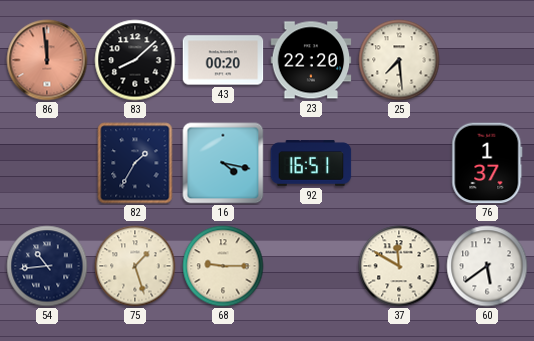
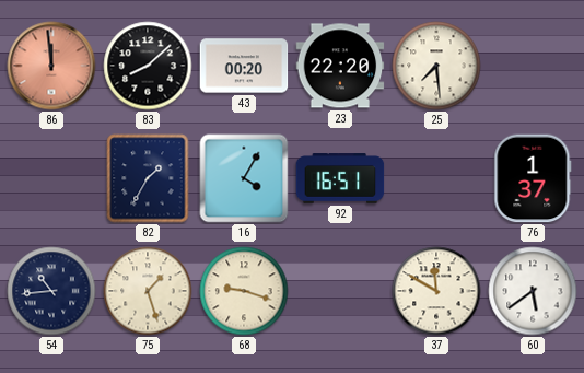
16: 4:17 -> 4:05 (244, 178)
68: 9:15 -> 9:18 (244, 291)
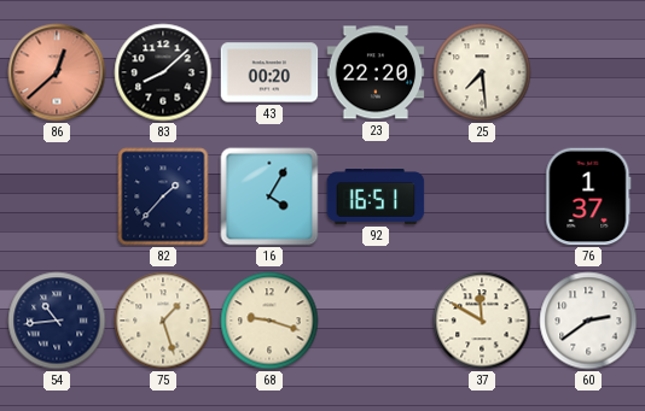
86: 11:59 -> 12:38 (57, 72)
82: 1:35 -> 1:37 (163, 196)
60: 5:39 -> 2:39 (588, 321)
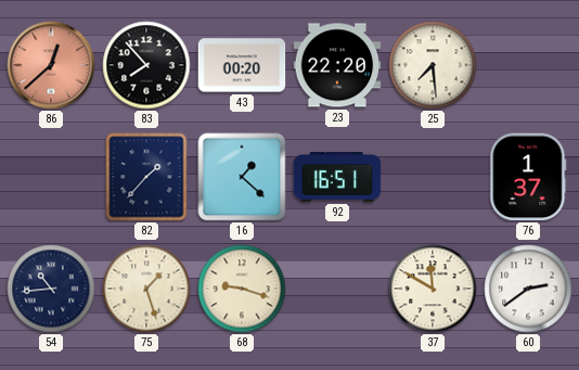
83: 8:08 -> 7:53 (146, 65)
16: 4:05 -> 1:22 (242, 177)
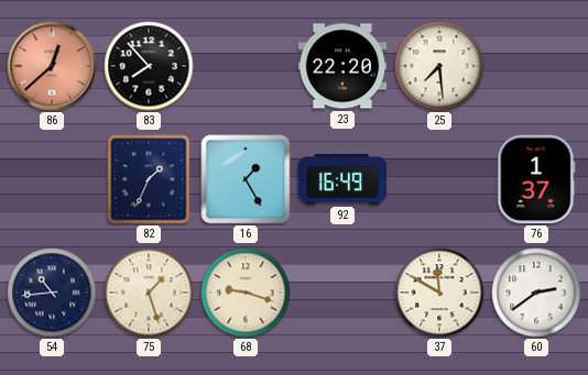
43: 00:20 -> none (242, 65)
82: 1:37 -> 1:34 (149, 179)
16: 1:22 -> 1:25 (246, 179)
92: 16:51 -> 16:49 (342, 179)
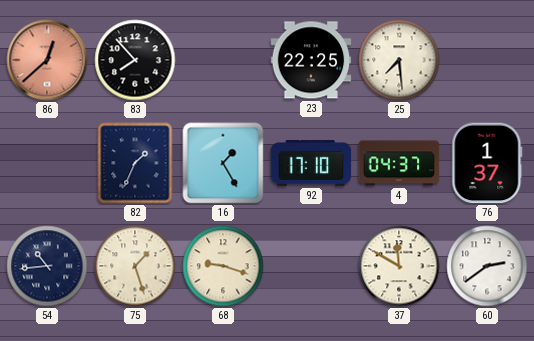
23: 22:20 -> 22:25 (311, 60)
92: 16:49 -> 17:10 (311, 163)
4: none -> 04:37 (399, 163)
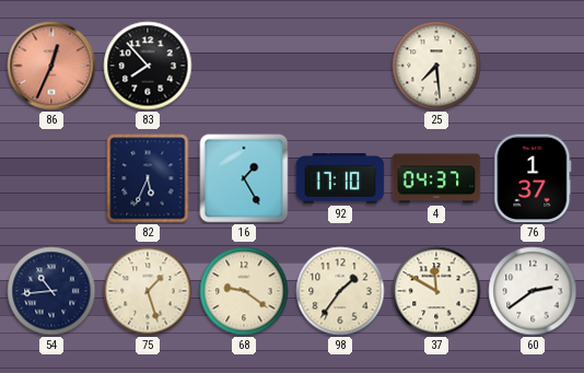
86: 12:38 -> 12:34 (51, 66)
23: 22:25 -> none (311, 60)
82: 1:34 -> 5:34 (148, 178)
68: 9:18 -> 9:21 (244, 291)
98: none -> 1:36 (340, 291)
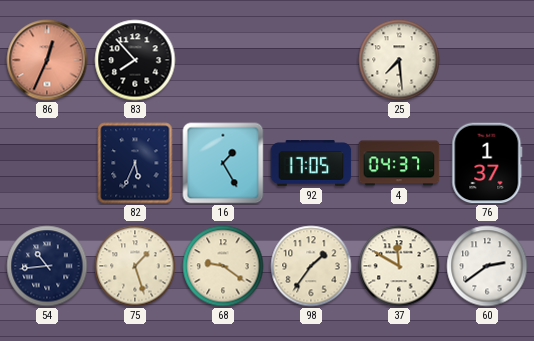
92: 17:10 -> 17:05 (311, 163)
